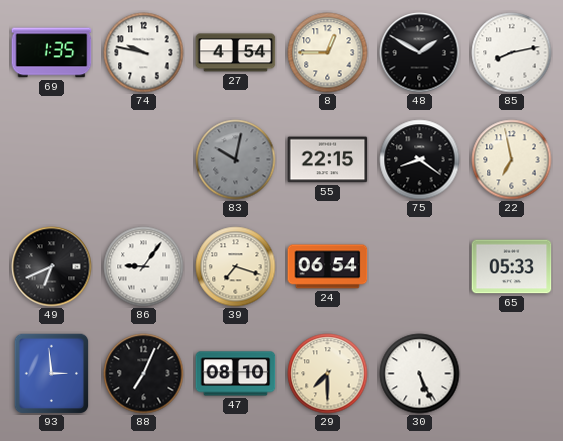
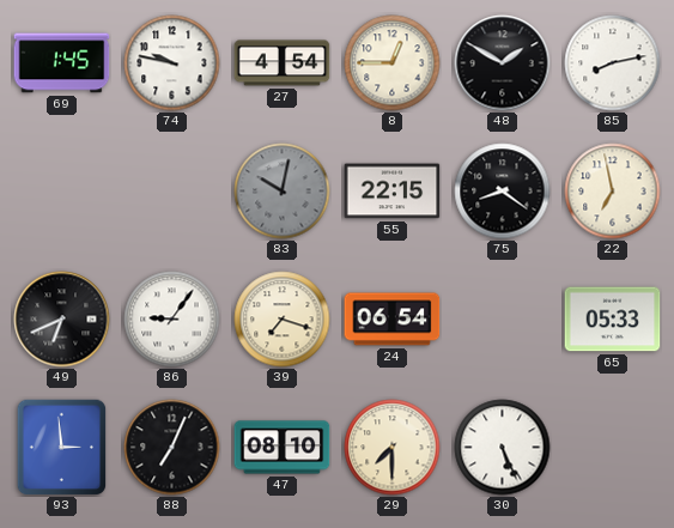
69: 1:35 -> 1:45 (62, 63)
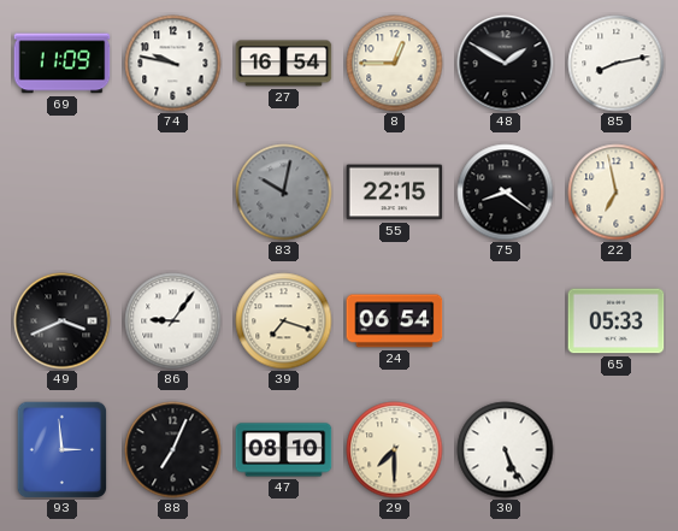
69: 1:45 -> 11:09 (63, 64)
27: 4:54 -> 16:54 (284, 64)
49: 6:41 -> 3:41 (63, 321)
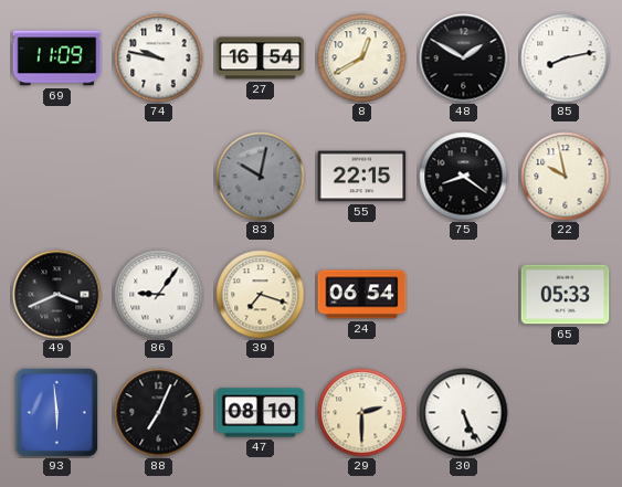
8: 12:45 -> 12:40 (362, 59)
22: 6:58 -> 9:58 (566, 177)
93: 2:59 -> 5:59 (57, 412)
29: 7:30 -> 2:30 (362, 413)
